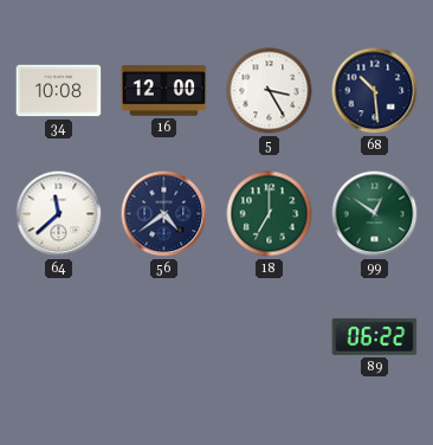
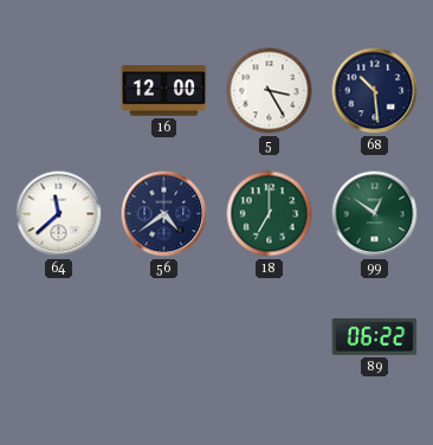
34: 10:08 -> none (59, 91)
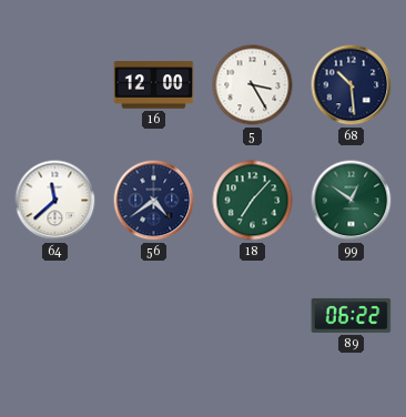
18: 7:00 -> 7:07 (253, 201)
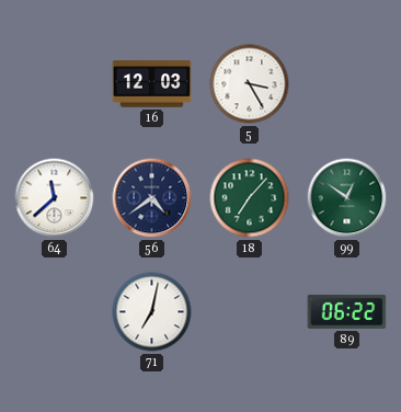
16: 12:00 -> 12:03 (152, 84)
68: 10:29 -> none (352, 85)
71: none -> 7:02 (152, 312)
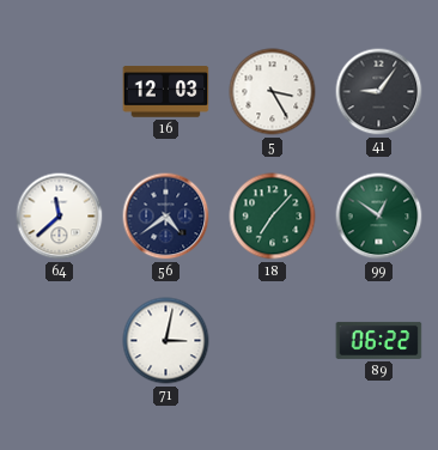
41: none -> 9:06 (379, 92)
71: 7:02 -> 3:02 (166, 341)
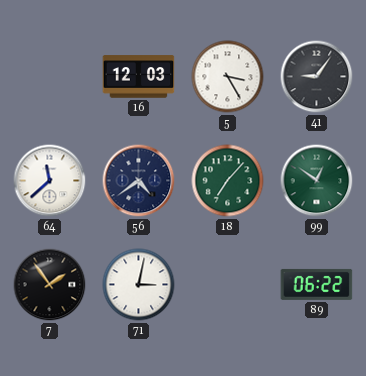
7: none -> 1:54 (50, 285)
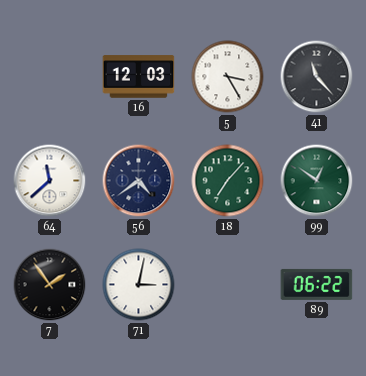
41: 9:06 -> 11:23 (317, 77)
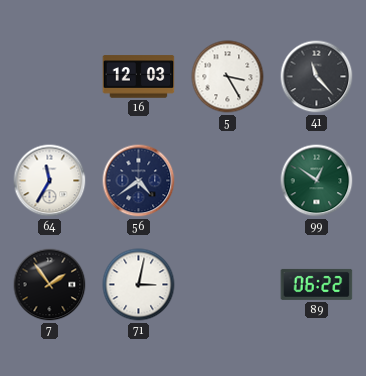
64: 11:38 -> 11:35 (50, 181)
18: 7:07 -> none (228, 181)
